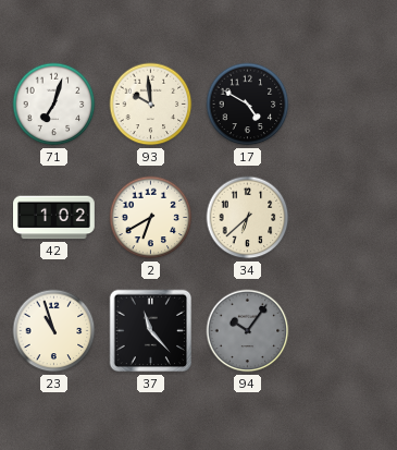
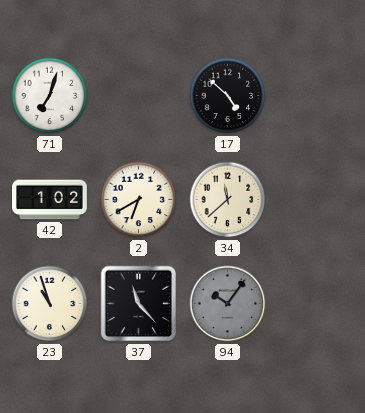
93: 9:59 -> none (151, 105)
17: 4:50 -> 4:52 (228, 96)
34: 6:38 -> 11:38 (228, 200)
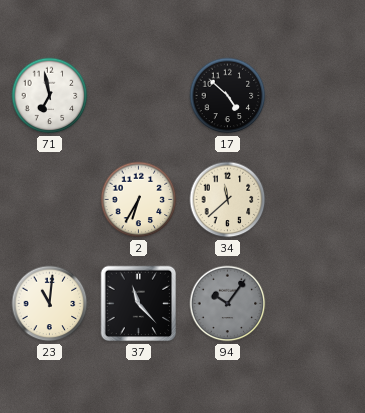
71: 7:03 -> 6:58 (50, 96)
42: 1:02 -> none (50, 200)
2: 6:40 -> 6:35 (139, 200)
23: 10:57 -> 11:01 (50, 304)
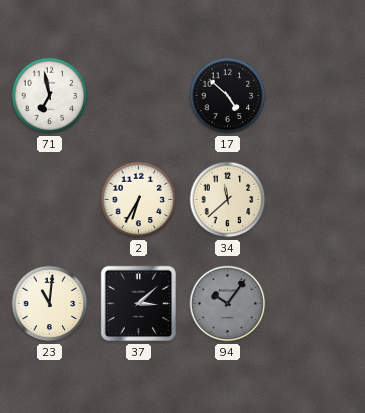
37: 11:23 -> 3:08 (139, 304)
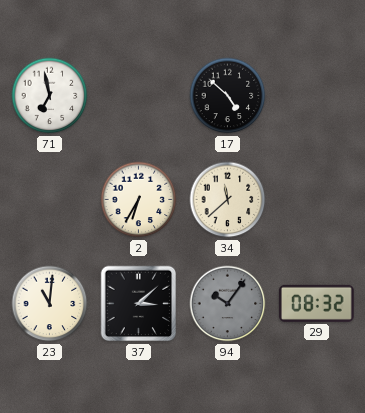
29: none -> 08:32 (316, 303)
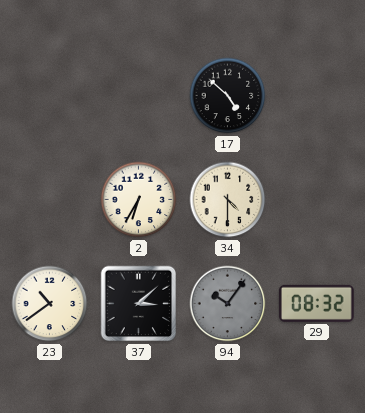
71: 6:58 -> none (50, 96)
34: 11:38 -> 4:30 (228, 200)
23: 11:01 -> 10:39 (50, 304)
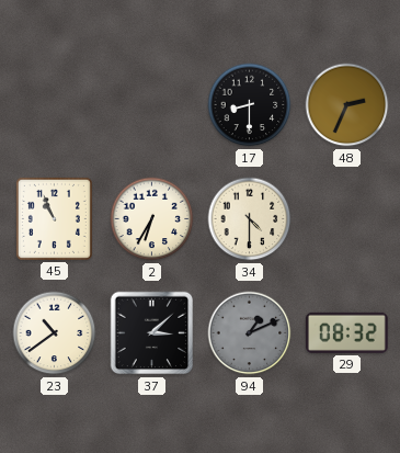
17: 4:52 -> 8:30 (250, 105)
48: none -> 2:34 (347, 105)
45: none -> 10:56 (54, 218)
94: 10:06 -> 1:11 (250, 333)
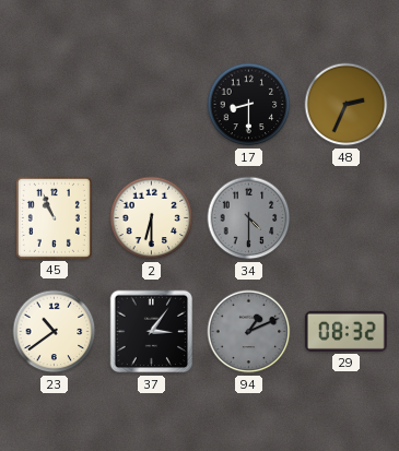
2: 6:35 -> 6:30 (152, 218)
34 dial: cream -> grey (249, 218)
37: 3:08 -> 3:06 (152, 332)
